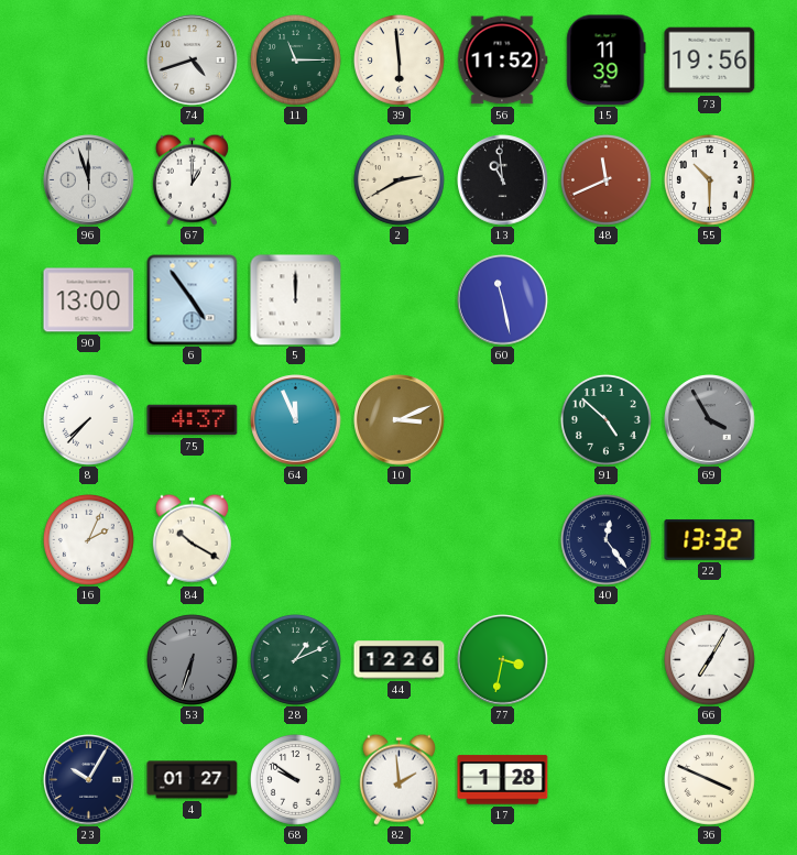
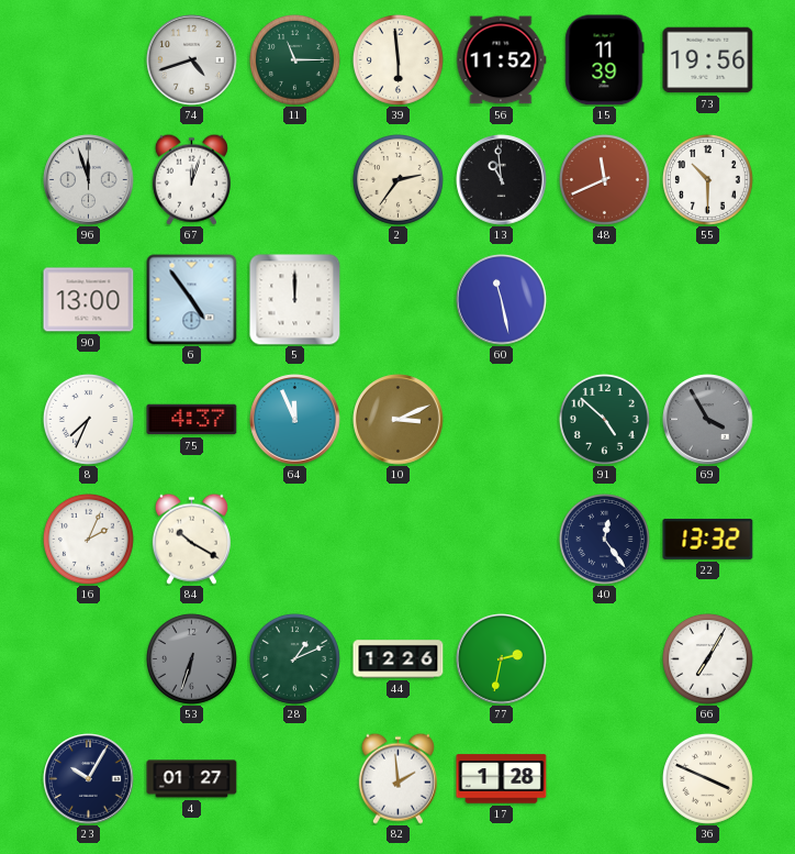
67: 1:00 -> 12:03 (191, 179)
2: 2:40 -> 2:36 (398, 179)
8: 7:37 -> 7:34 (88, 419)
77: 3:32 -> 2:32 (502, 659)
68: 9:51 -> none (295, 779)
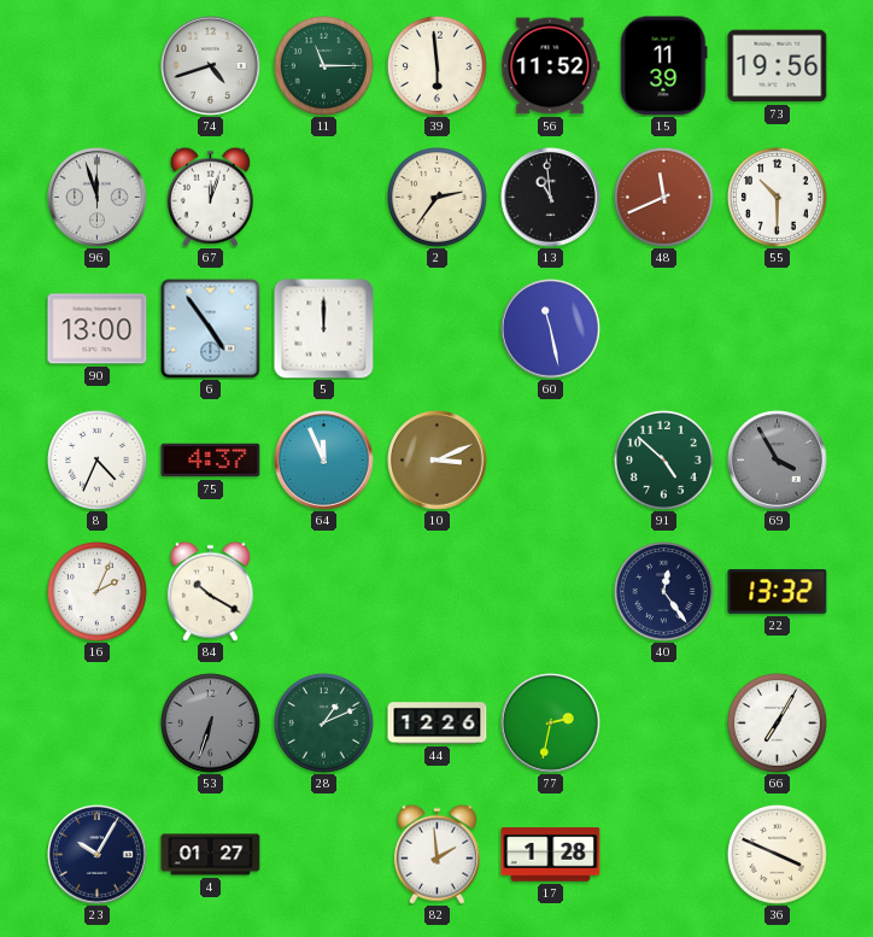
8: 7:34 -> 4:34 (96, 459)
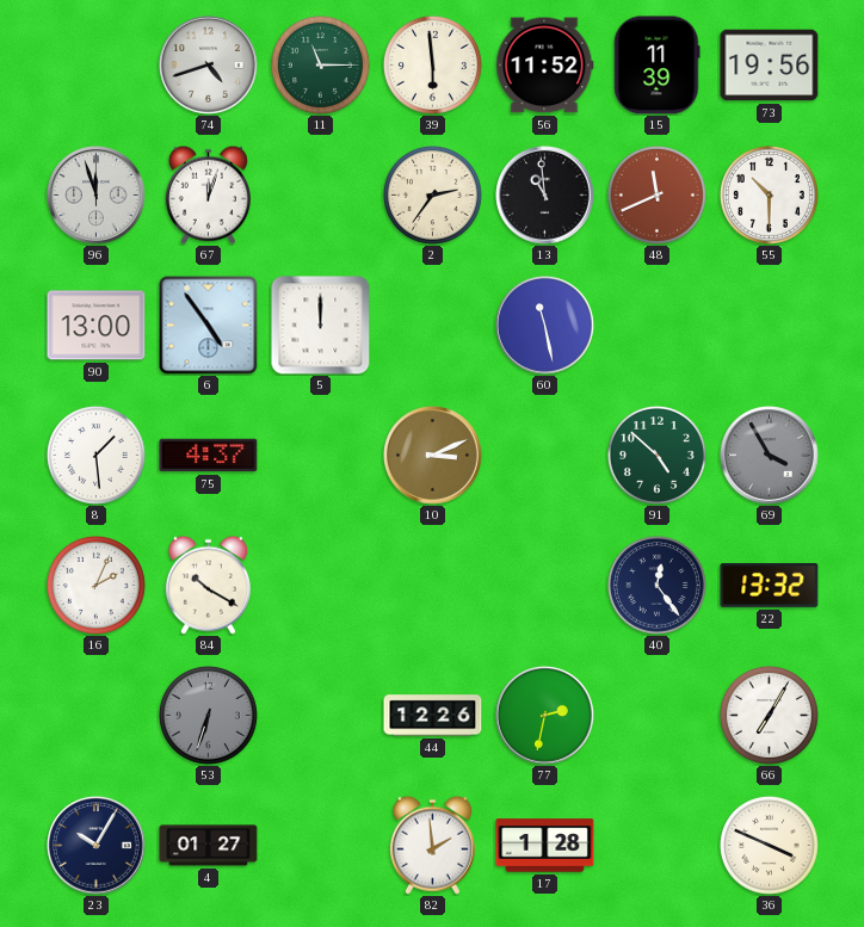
8: 4:34 -> 1:29 (95, 455)
64: 11:56 -> none (324, 461)
28: 1:11 -> none (323, 722)
